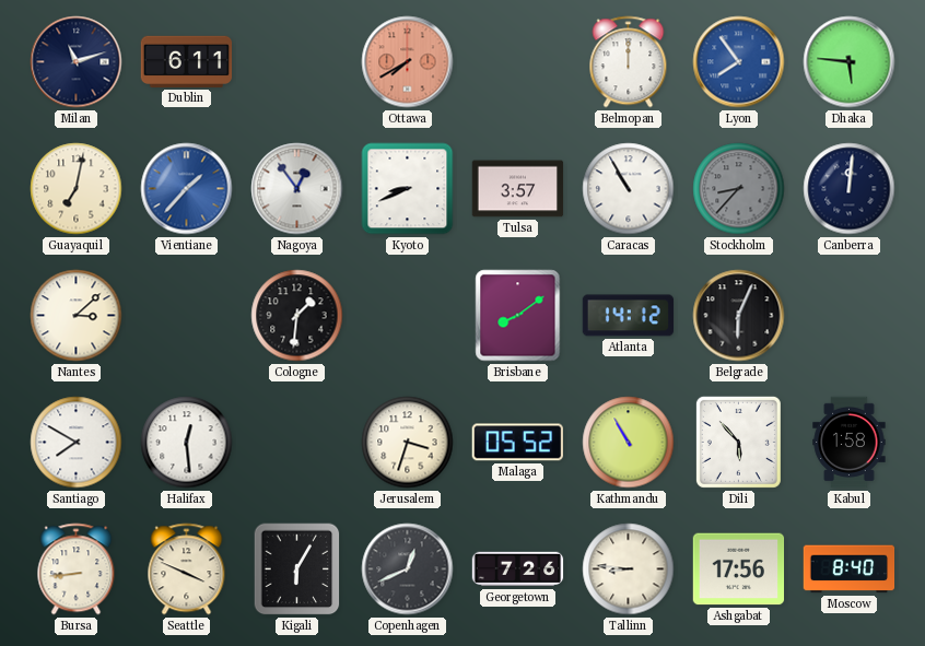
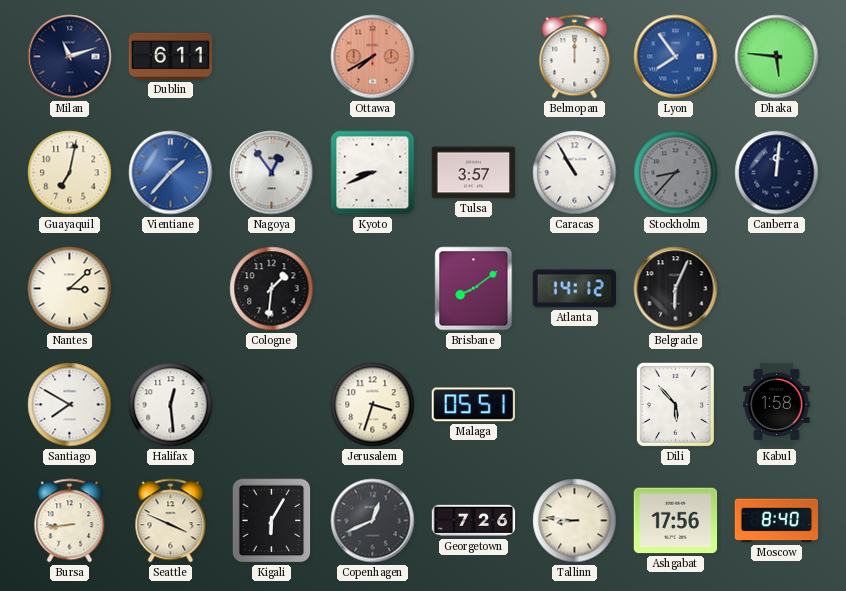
Malaga: 05:52 -> 05:51 (473, 405)
Kathmandu: 10:55 -> none (629, 443)
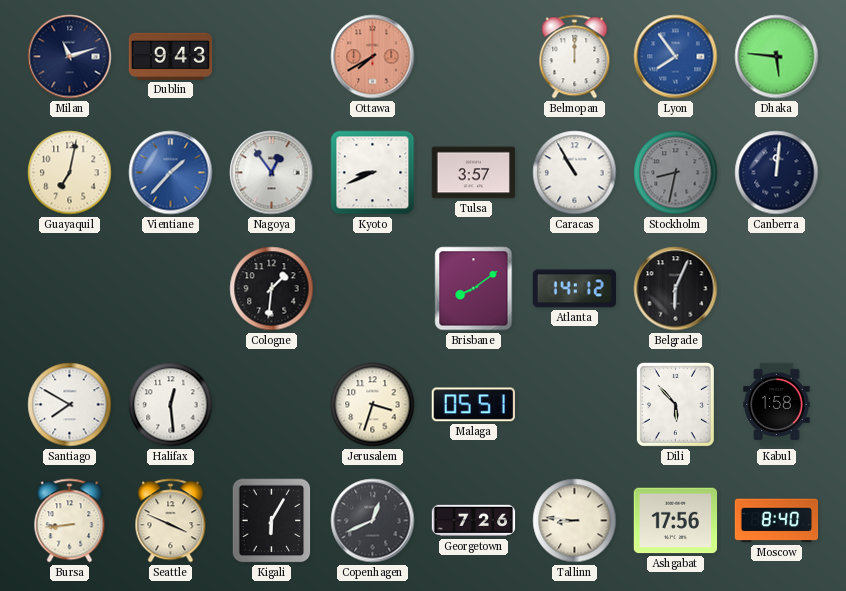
Dublin: 6:11 -> 9:43 (171, 56)
Stockholm: 8:37 -> 8:32 (676, 173)
Nantes: 3:08 -> none (70, 289)
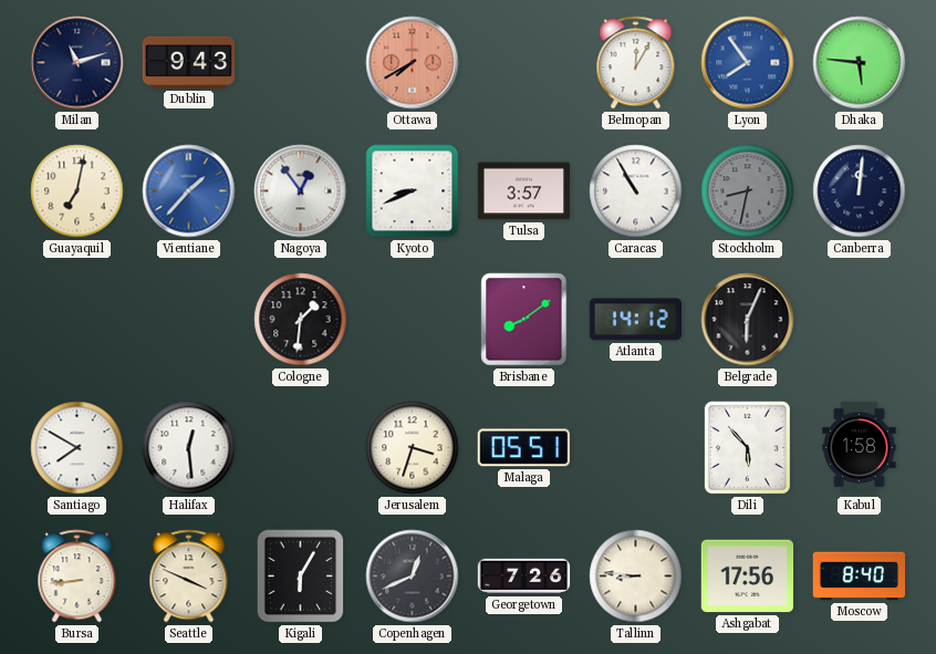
Belmopan: 12:00 -> 12:05 (636, 63)
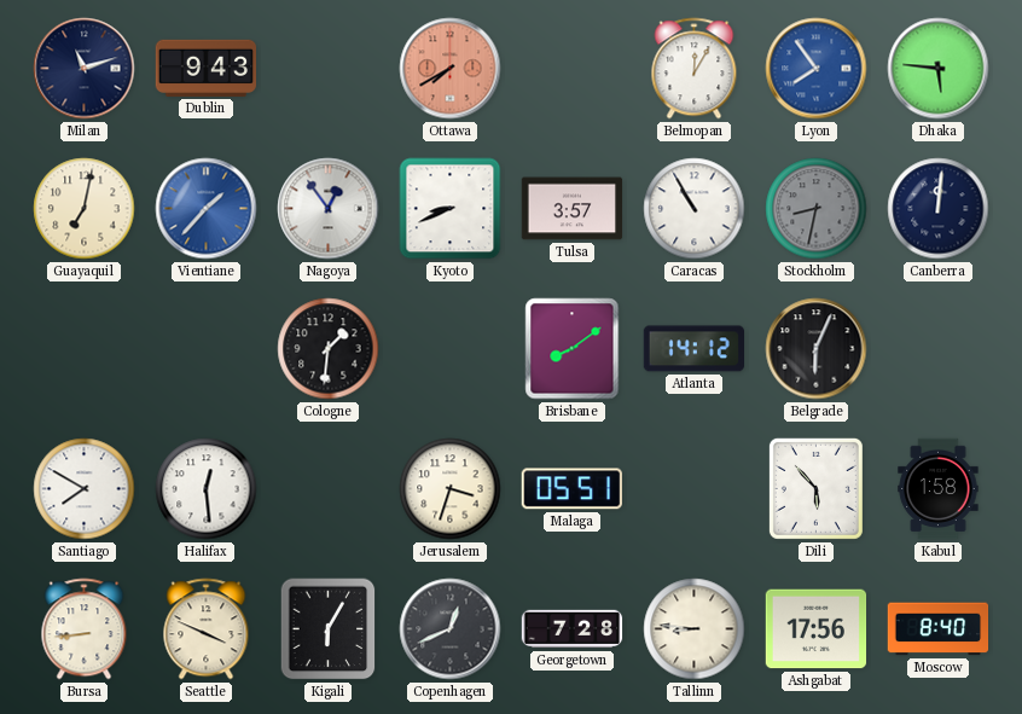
Georgetown: 7:26 -> 7:28 (573, 629)
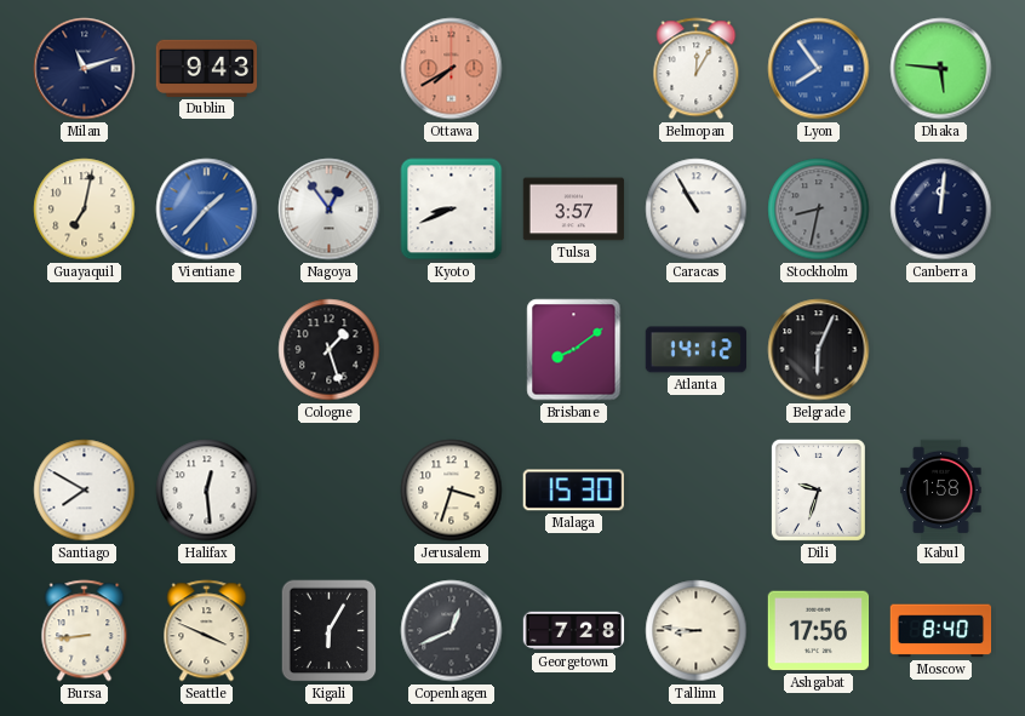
Cologne: 1:31 -> 1:27 (330, 350)
Malaga: 05:51 -> 15:30 (573, 491)
Dili: 5:53 -> 9:33 (818, 489)
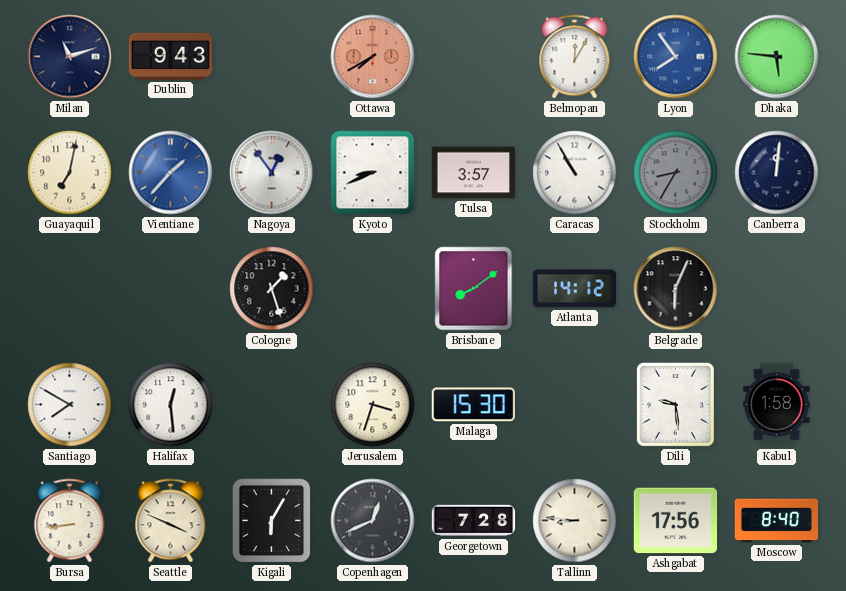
Stockholm: 8:32 -> 8:35 (676, 173)
Dili: 9:33 -> 9:29 (675, 404)
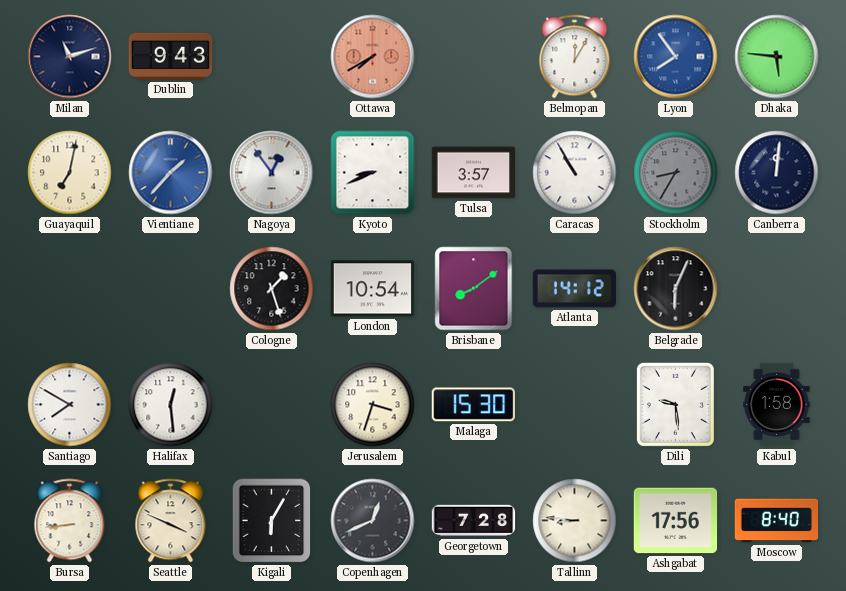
London: none -> 10:54 (373, 289)
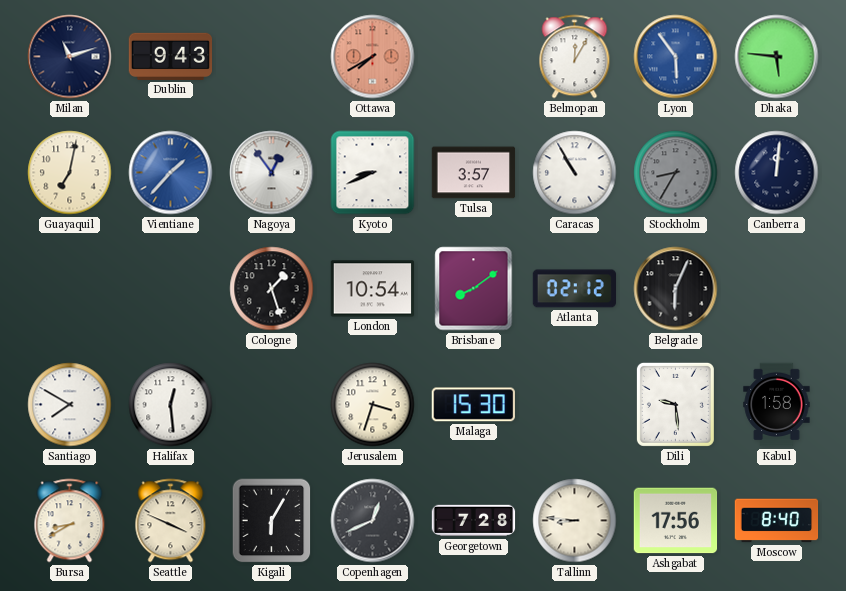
Lyon: 7:54 -> 5:54 (676, 57)
Atlanta: 14:12 -> 02:12 (575, 289)
Bursa: 8:44 -> 8:40 (70, 521)
